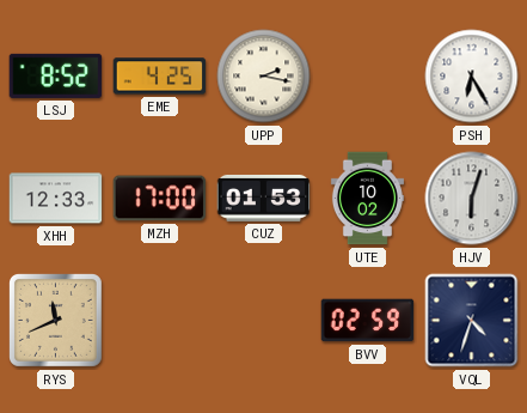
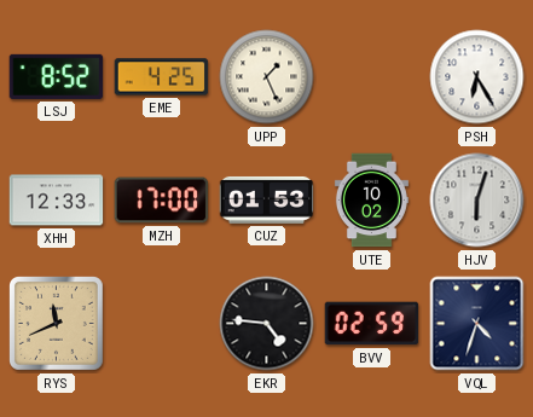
UPP: 2:17 -> 1:26 (267, 77)
EKR: none -> 4:46 (267, 324)
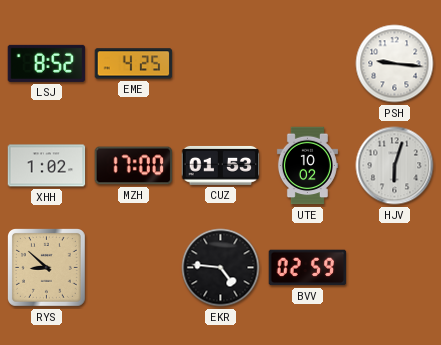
UPP: 1:26 -> none (267, 77)
PSH: 6:25 -> 9:16 (395, 64)
XHH: 12:33 -> 1:02 (47, 166)
RYS: 11:41 -> 8:52 (47, 268)
VQL: 4:33 -> none (477, 324)
